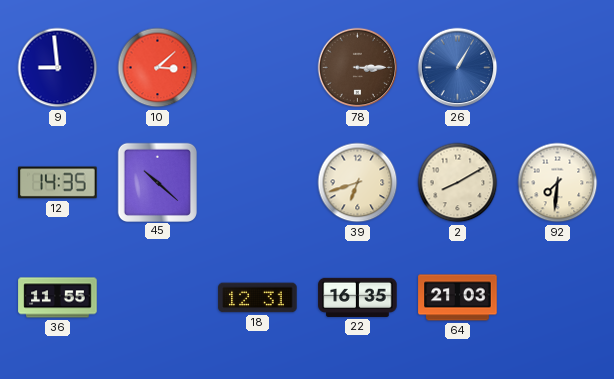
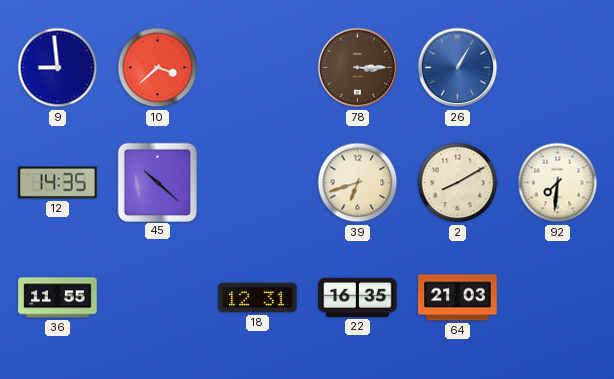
10: 3:08 -> 3:38 (158, 68)
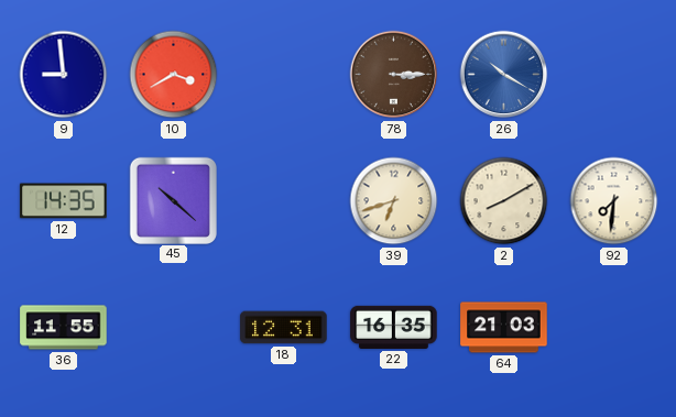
10: 3:38 -> 3:40 (174, 75)
26: 1:05 -> 10:20 (504, 75)
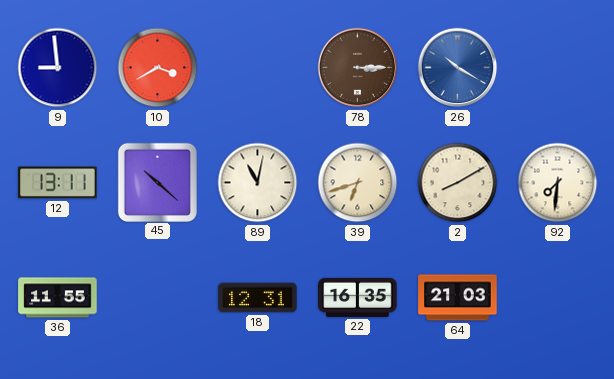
12: 14:35 -> 13:11 (58, 183)
89: none -> 11:02 (258, 183)
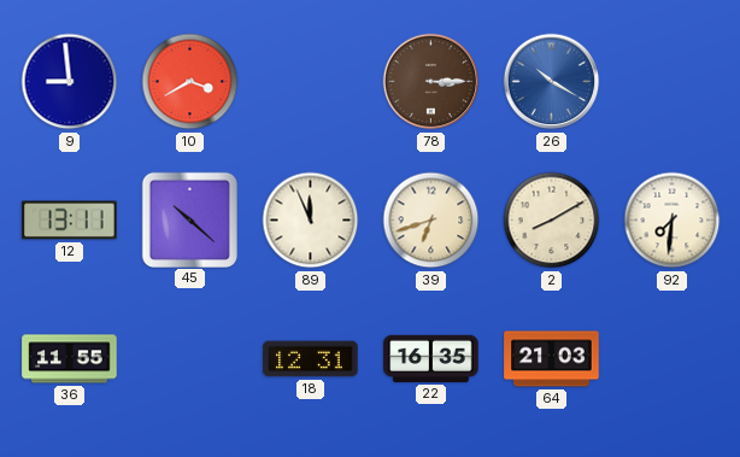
89: 11:02 -> 11:56 (311, 221)
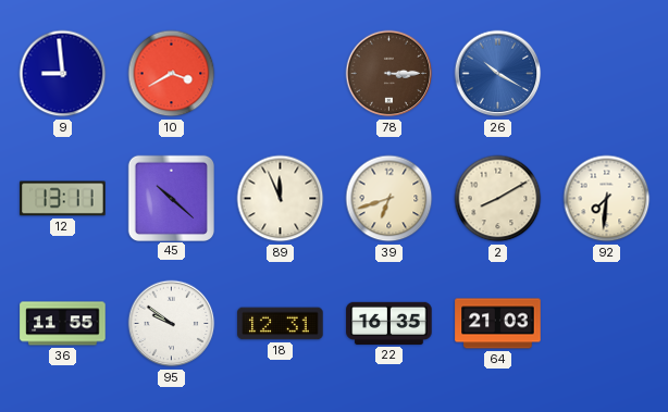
95: none -> 9:51 (172, 324)
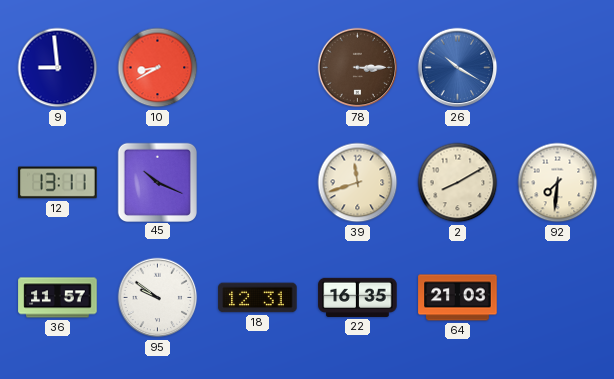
10: 3:40 -> 8:40 (158, 68)
45: 10:22 -> 10:19 (157, 182)
89: 11:56 -> none (281, 199)
39: 6:42 -> 11:42 (358, 183)
36: 11:55 -> 11:57 (58, 298)
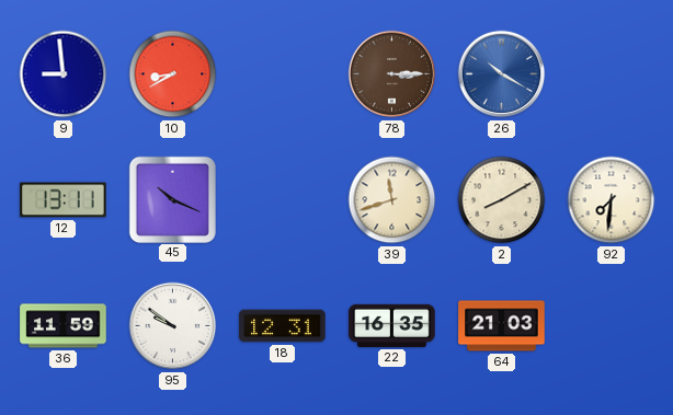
36: 11:57 -> 11:59 (64, 326)
